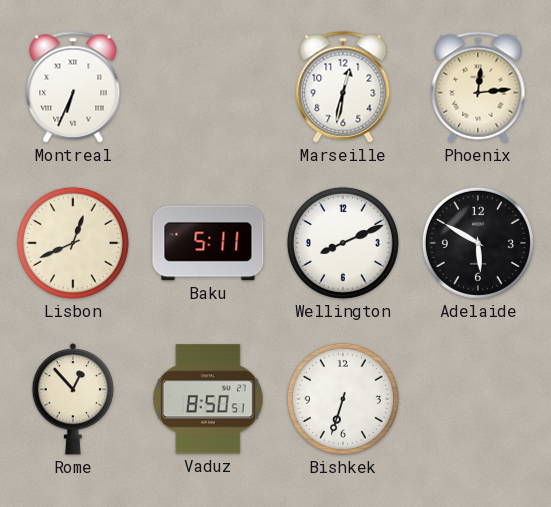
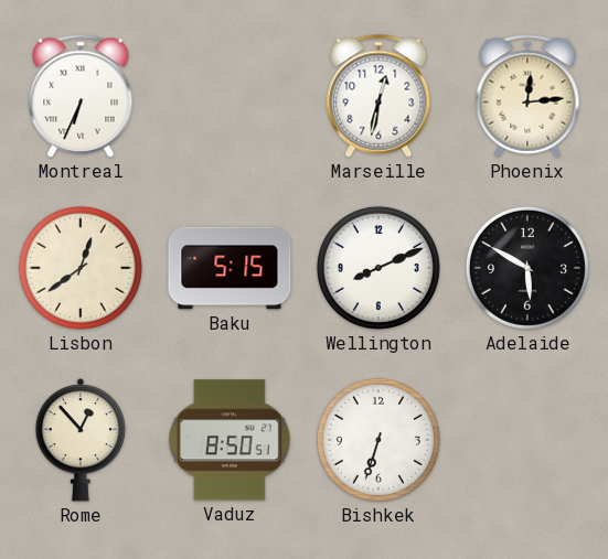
Lisbon: 12:41 -> 12:39 (81, 268)
Baku: 5:11 -> 5:15 (230, 268)
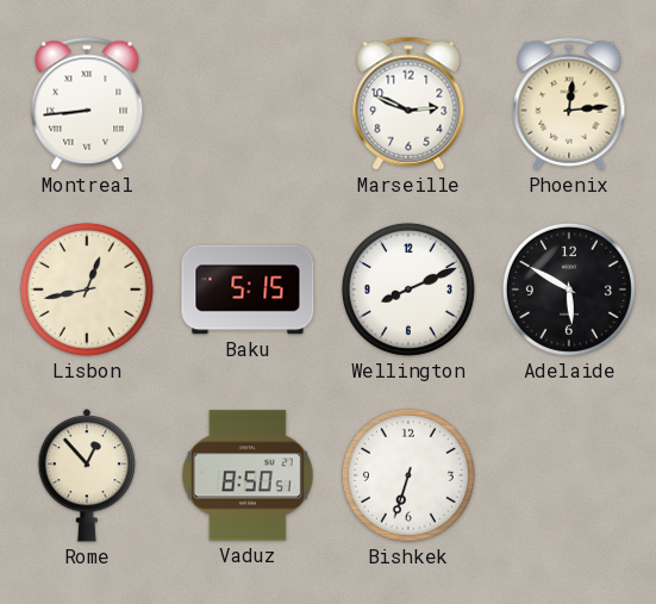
Montreal: 6:34 -> 8:44 (87, 104)
Marseille: 12:32 -> 2:49 (408, 104)
Lisbon: 12:39 -> 12:43 (87, 289)
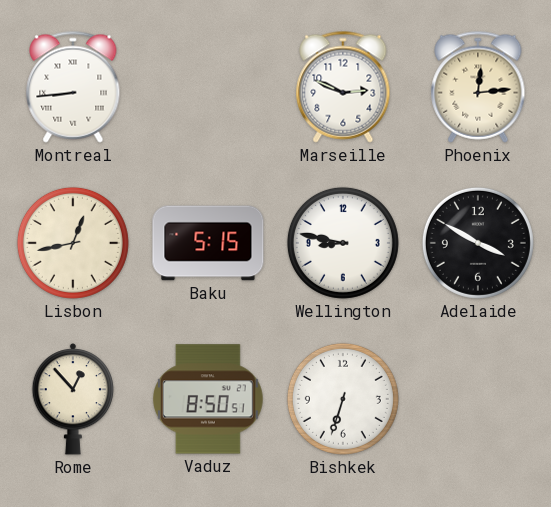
Wellington: 8:11 -> 8:47 (343, 243)
Adelaide: 5:50 -> 3:50 (478, 243)
